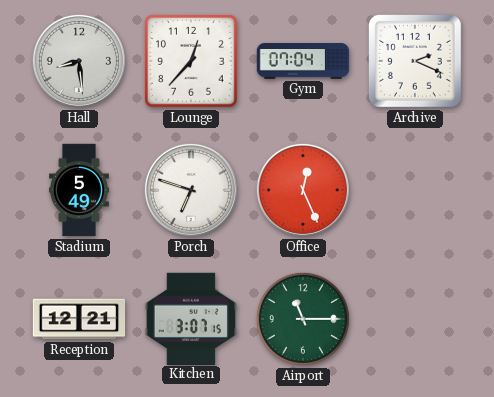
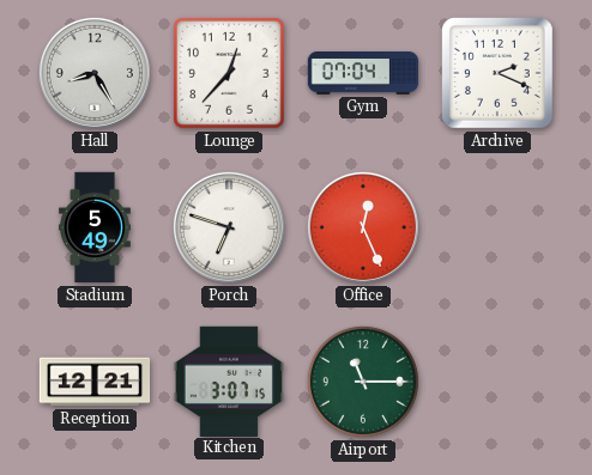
Hall: 8:29 -> 8:25 (95, 73)
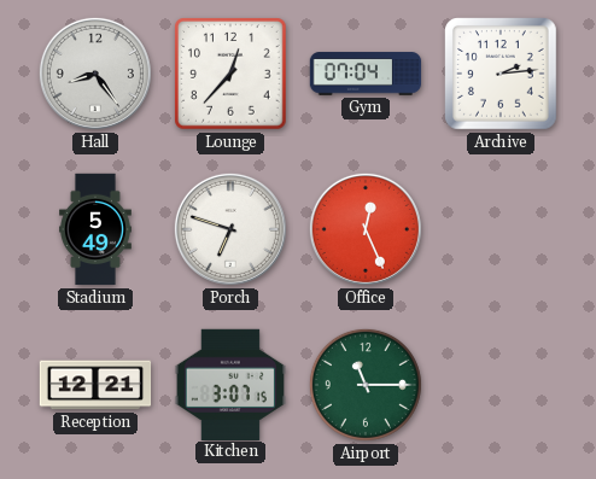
Hall: 8:25 -> 8:24 (95, 74)
Archive: 2:19 -> 2:14 (502, 75)
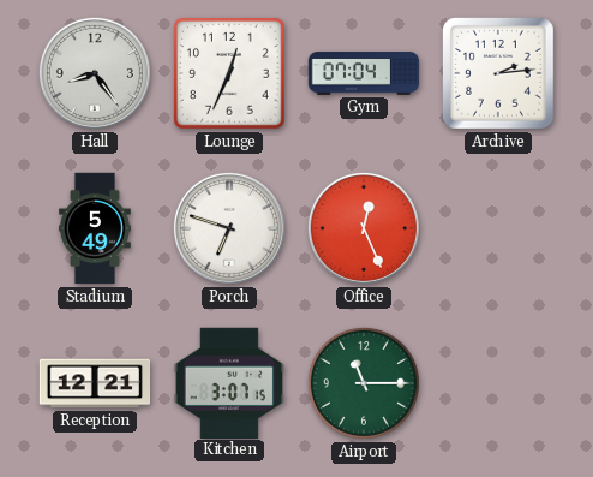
Lounge: 12:37 -> 12:34 (229, 73)
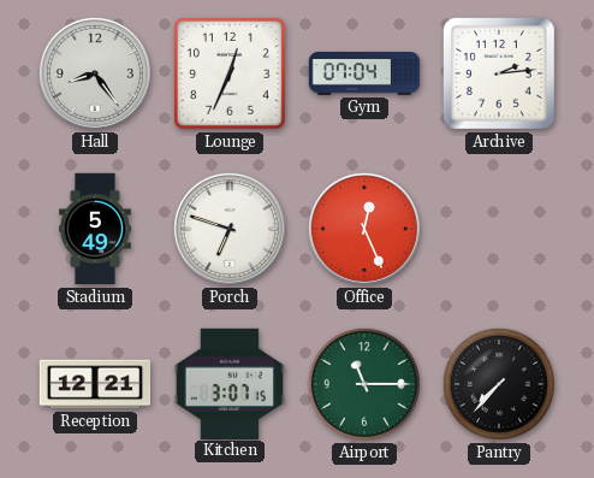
Pantry: none -> 7:37 (499, 384)
